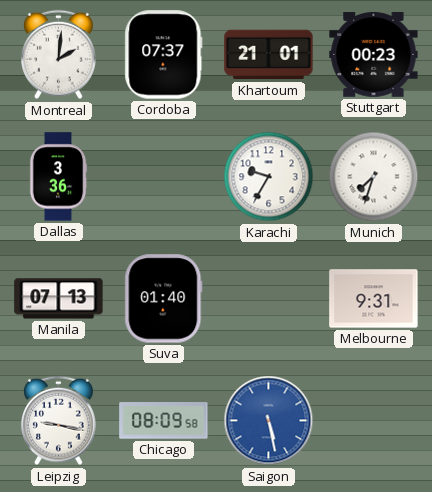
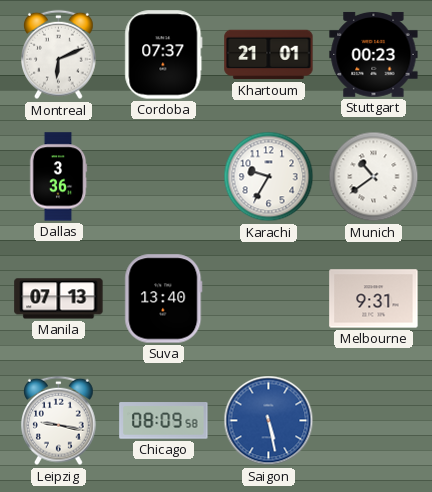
Montreal: 2:01 -> 6:11 (59, 55)
Munich: 7:33 -> 10:39 (374, 177)
Suva: 01:40 -> 13:40 (164, 299)
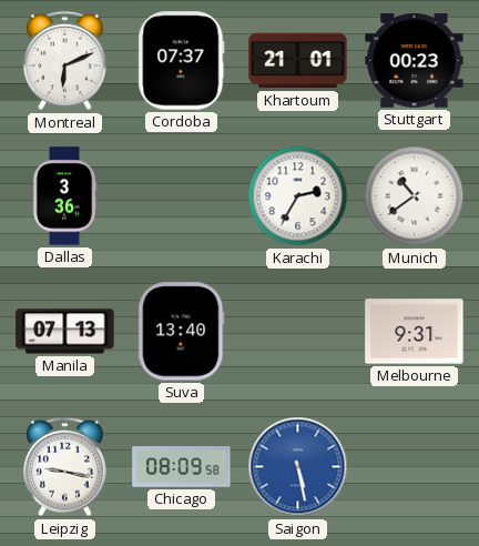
Karachi: 9:35 -> 2:35 (298, 196)
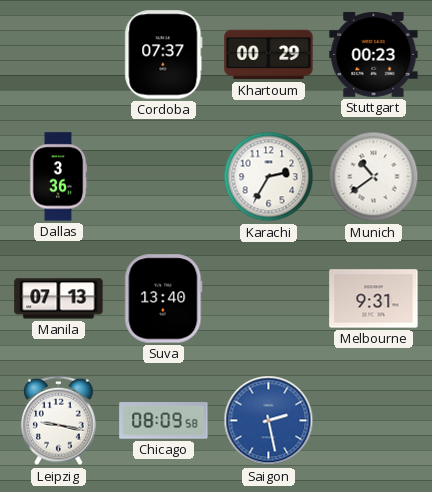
Montreal: 6:11 -> none (65, 61)
Khartoum: 21:01 -> 00:29 (269, 55)
Saigon: 5:28 -> 2:28 (269, 421)
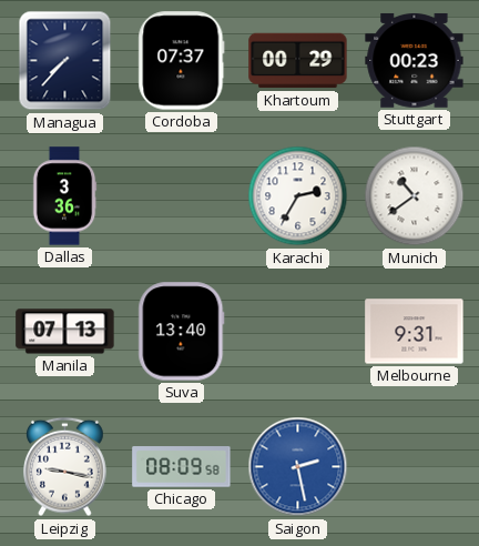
Managua: none -> 7:37 (65, 61)
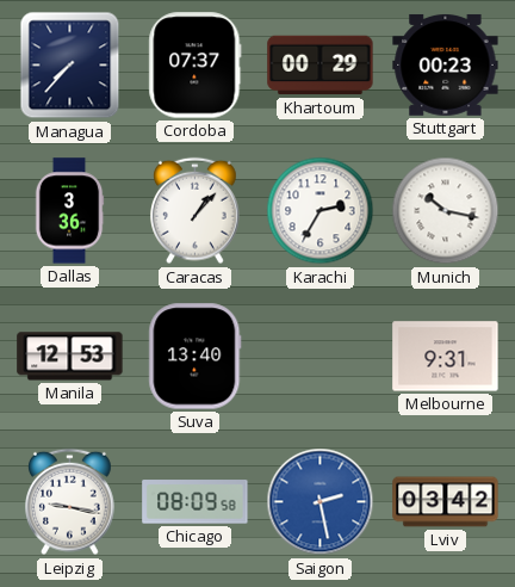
Caracas: none -> 1:07 (196, 211)
Munich: 10:39 -> 10:17 (446, 211)
Manila: 07:13 -> 12:53 (70, 357)
Lviv: none -> 03:42 (446, 502)
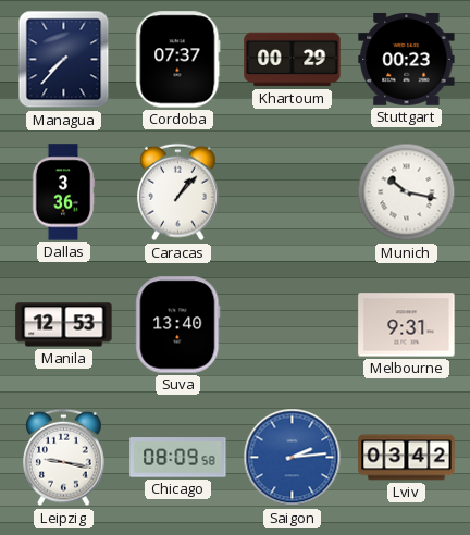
Karachi: 2:35 -> none (321, 211)
Saigon: 2:28 -> 2:14 (293, 458)
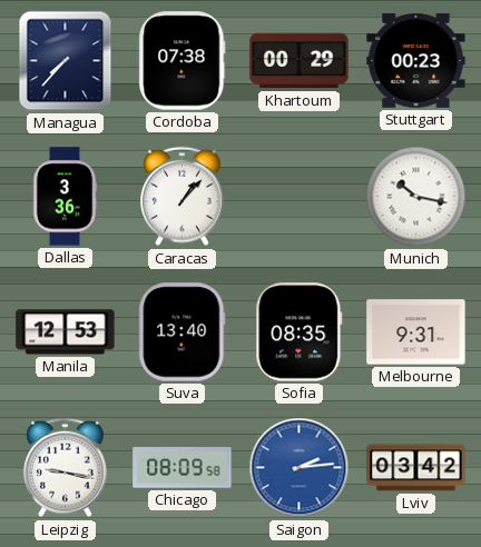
Cordoba: 07:37 -> 07:38 (183, 61)
Sofia: none -> 08:35 (300, 332)
